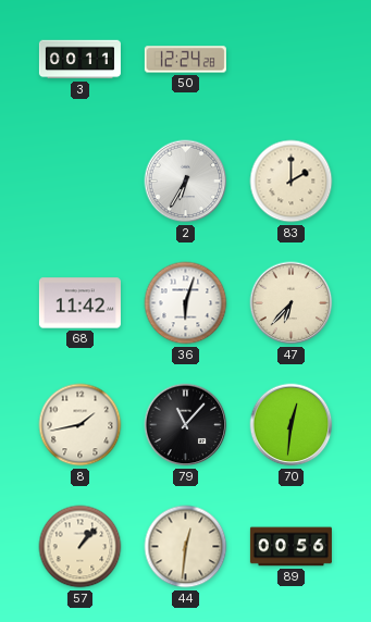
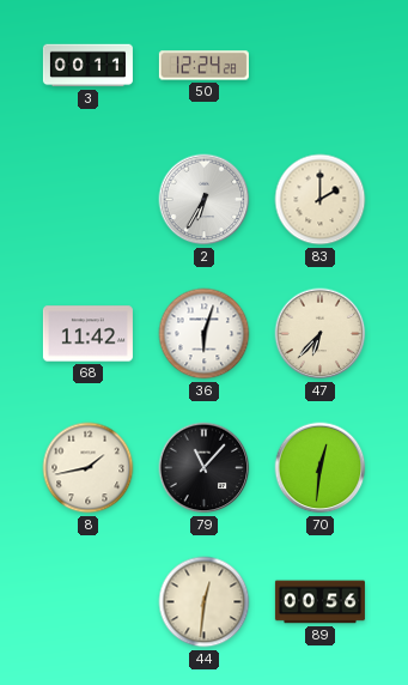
57: 1:07 -> none (81, 547)
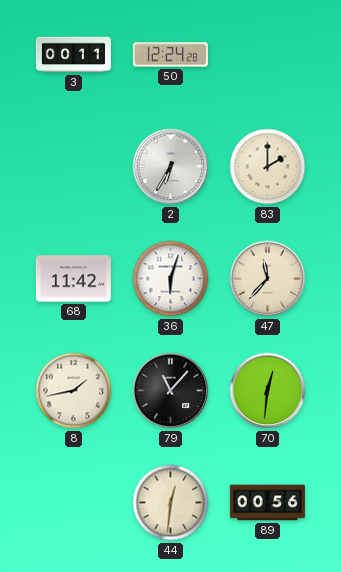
47: 6:37 -> 11:37 (268, 279)
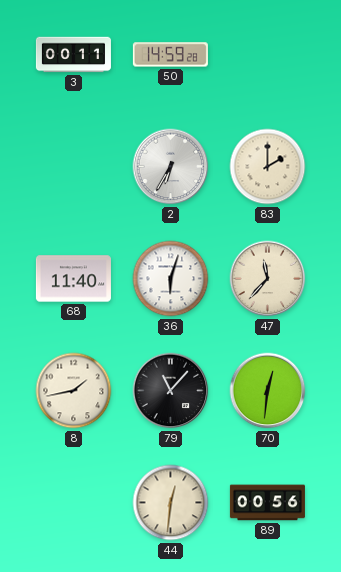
50: 12:24 -> 14:59 (170, 55)
68: 11:42 -> 11:40 (73, 279)
